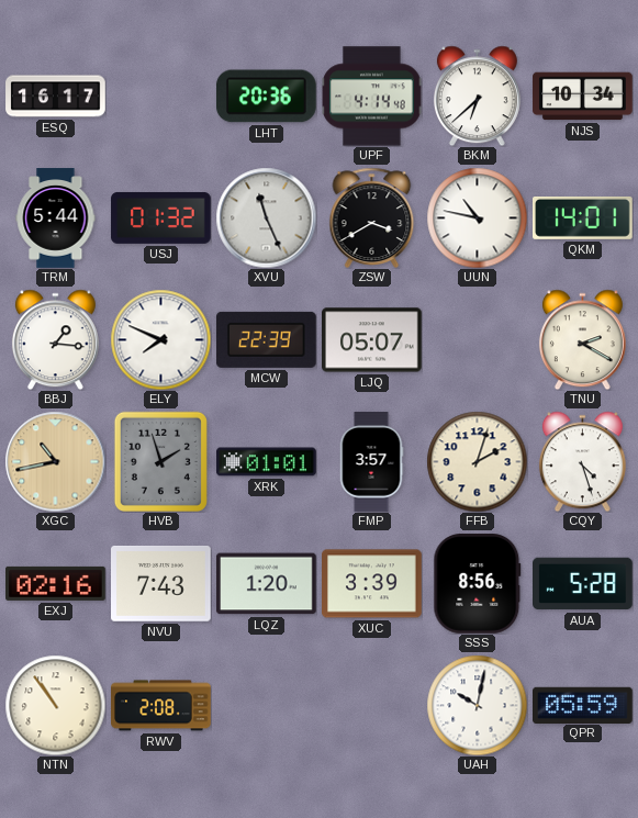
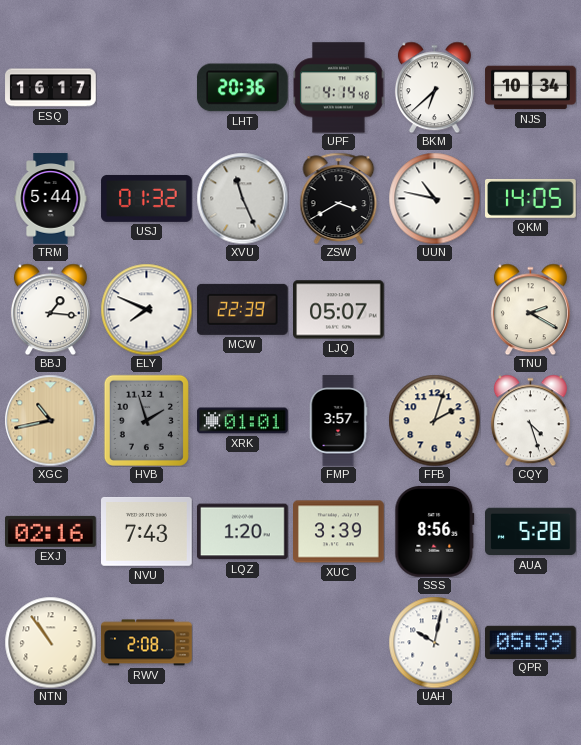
QKM: 14:01 -> 14:05 (531, 198)
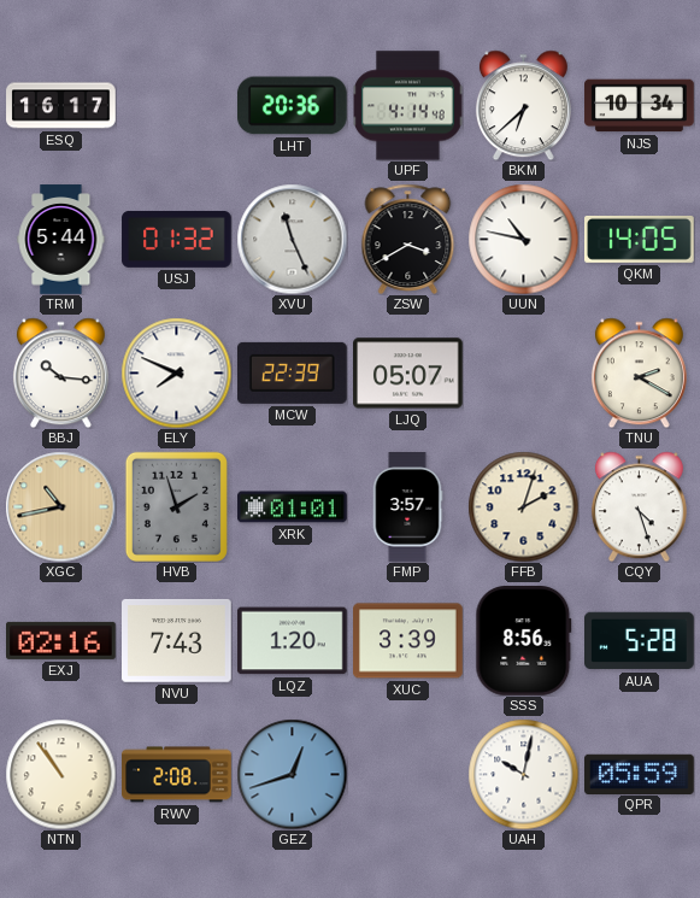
BBJ: 1:16 -> 10:16 (60, 372)
GEZ: none -> 12:42 (292, 774)
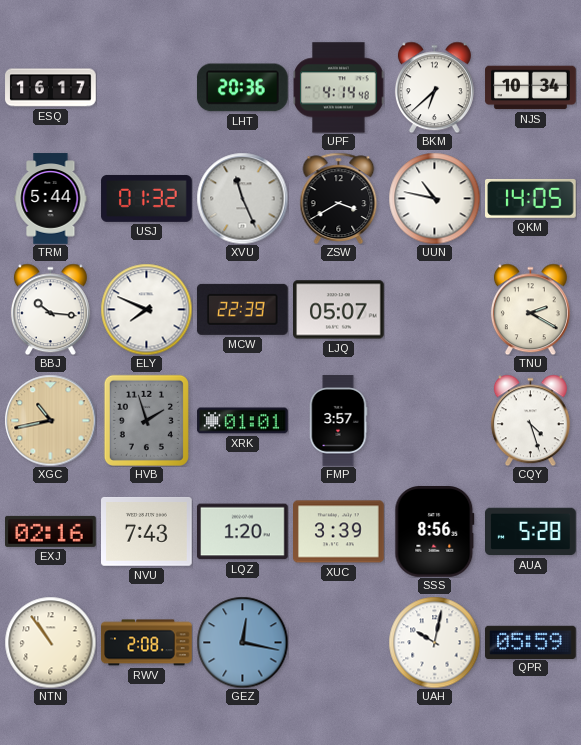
FFB: 2:03 -> none (523, 506)
GEZ: 12:42 -> 12:17 (242, 642)
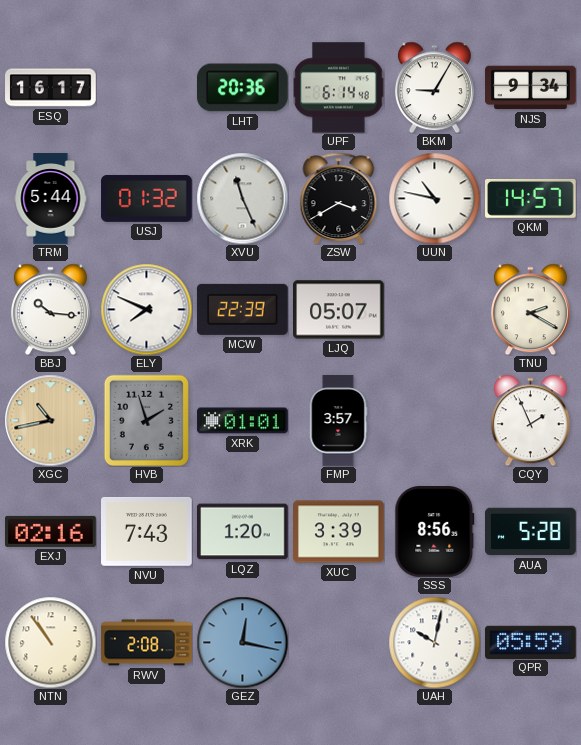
UPF: 4:14 -> 6:14 (338, 88)
BKM: 6:38 -> 9:05 (434, 87)
NJS: 10:34 -> 9:34 (531, 88)
QKM: 14:05 -> 14:57 (531, 198)
CQY: 4:27 -> 1:56 (530, 420)
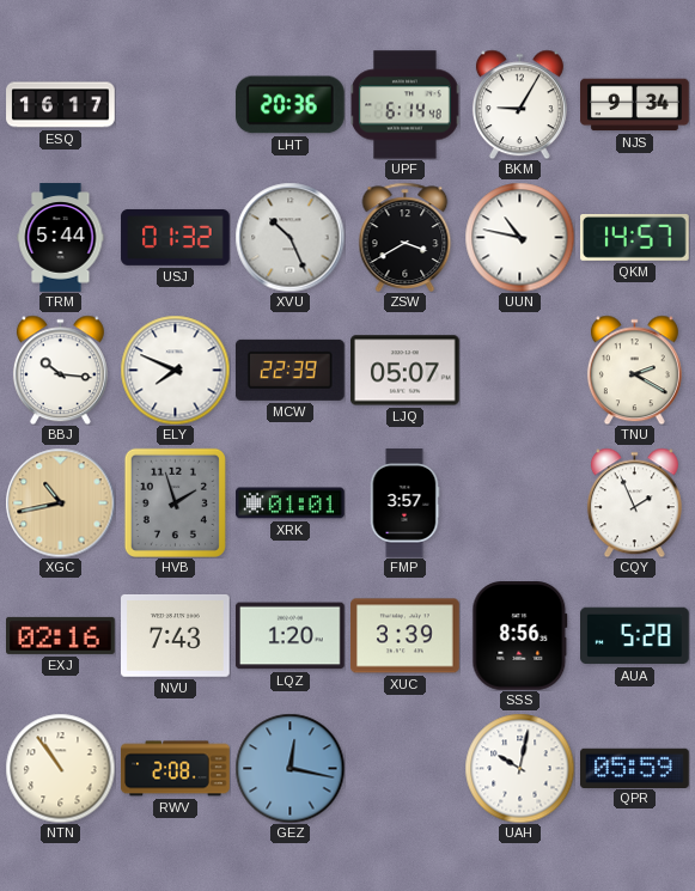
XVU: 11:26 -> 10:26 (289, 237)
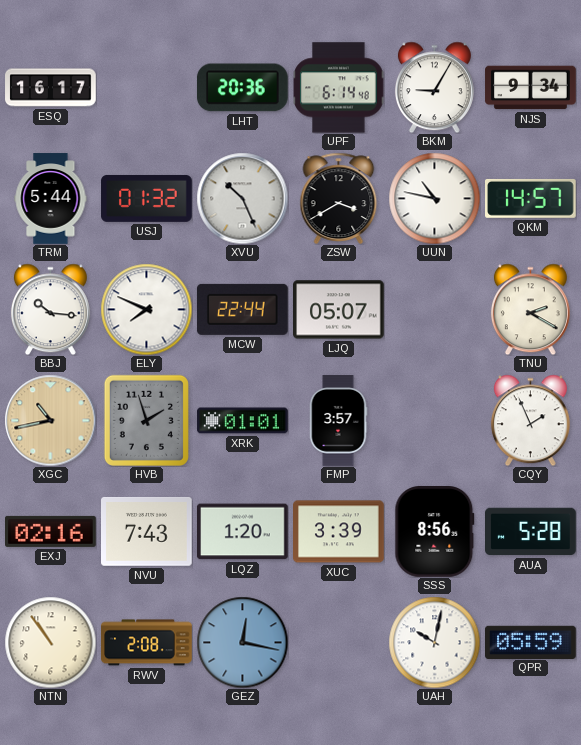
MCW: 22:39 -> 22:44 (243, 309)
